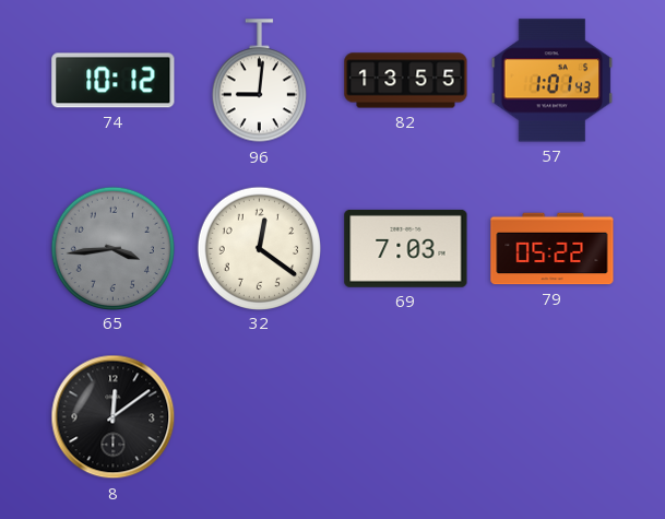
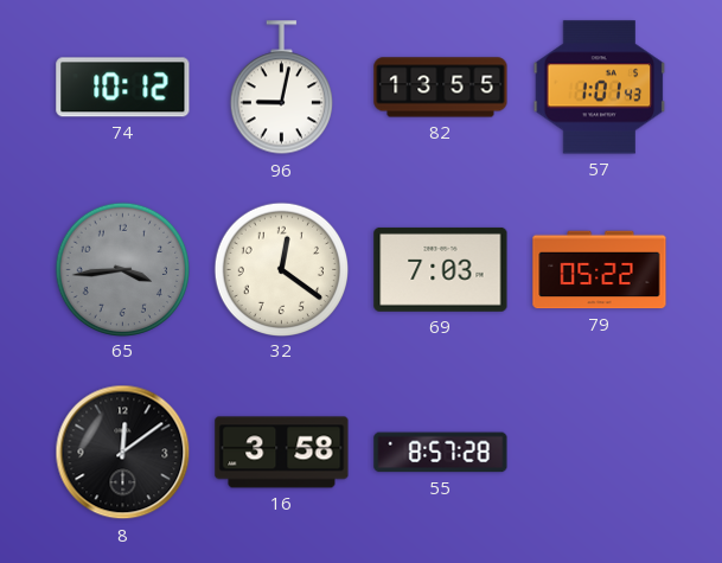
96: 9:01 -> 9:02 (281, 88)
16: none -> 3:58 (282, 453)
55: none -> 8:57 (441, 453)
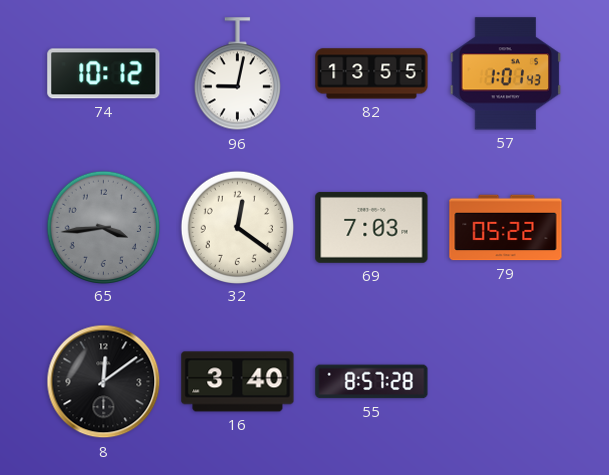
16: 3:58 -> 3:40 (238, 382)
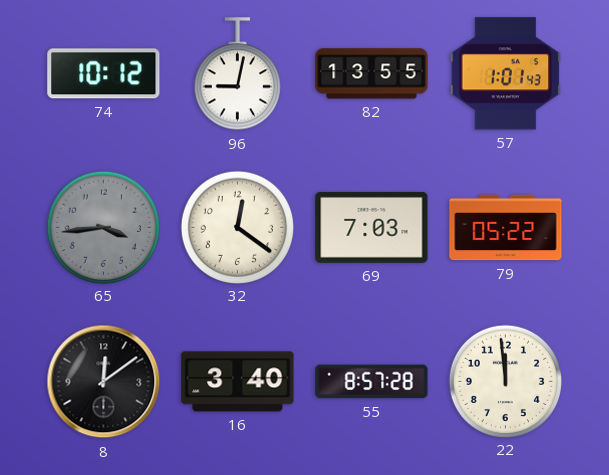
22: none -> 11:59 (505, 381)
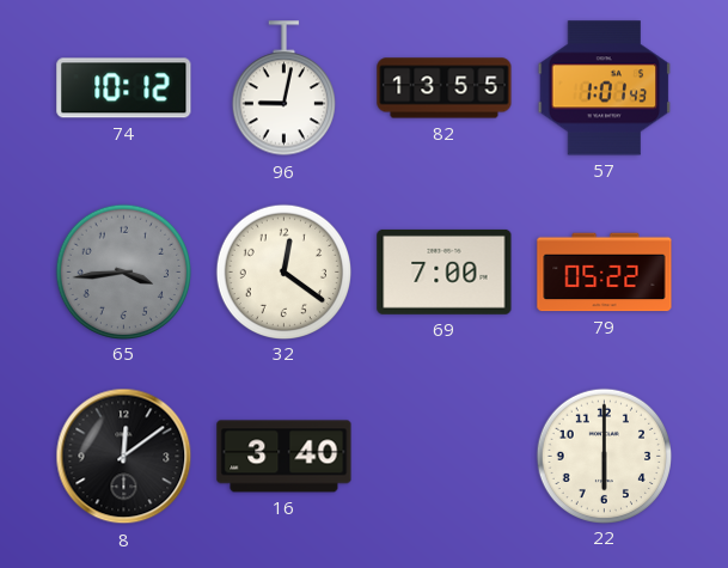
69: 7:03 -> 7:00 (445, 271)
55: 8:57 -> none (372, 382)
22: 11:59 -> 6:00 (604, 456)
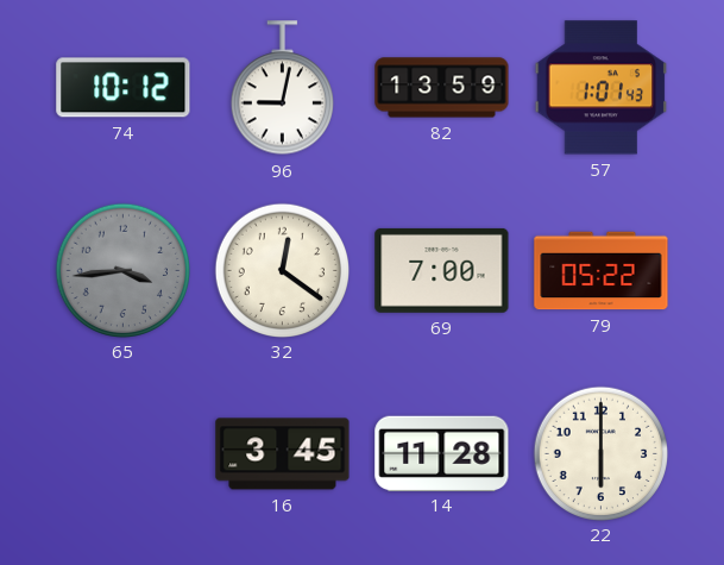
82: 13:55 -> 13:59 (442, 88)
8: 12:09 -> none (124, 457)
16: 3:40 -> 3:45 (283, 454)
14: none -> 11:28 (442, 453)
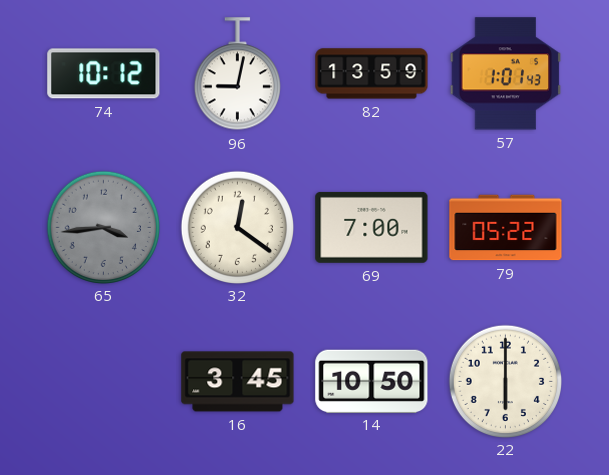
14: 11:28 -> 10:50 (372, 381)
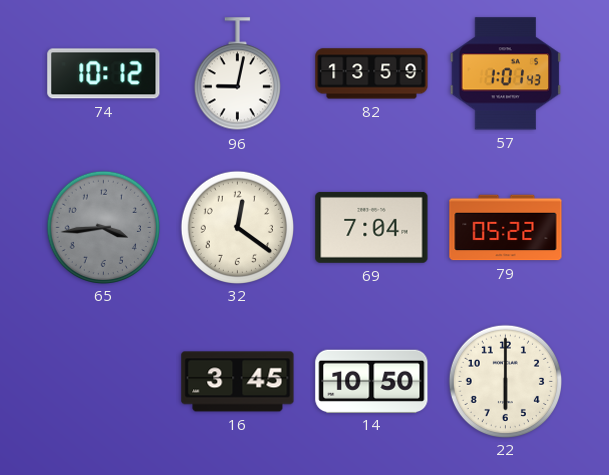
69: 7:00 -> 7:04 (372, 227)
